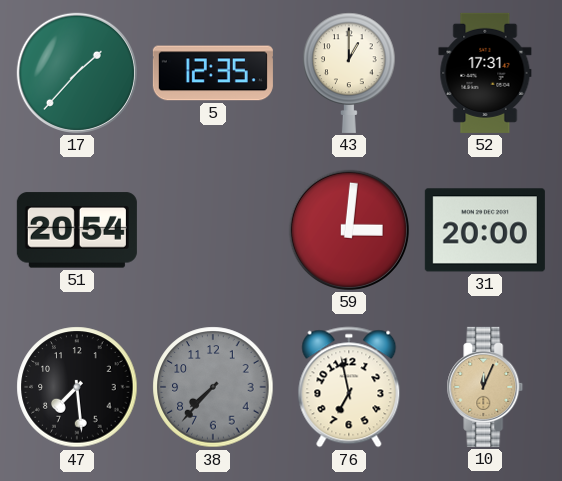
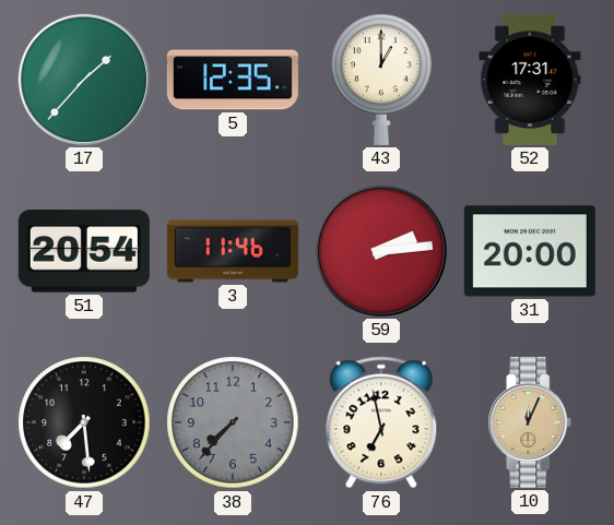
3: none -> 11:46 (233, 251)
59: 3:01 -> 2:14 (381, 251)
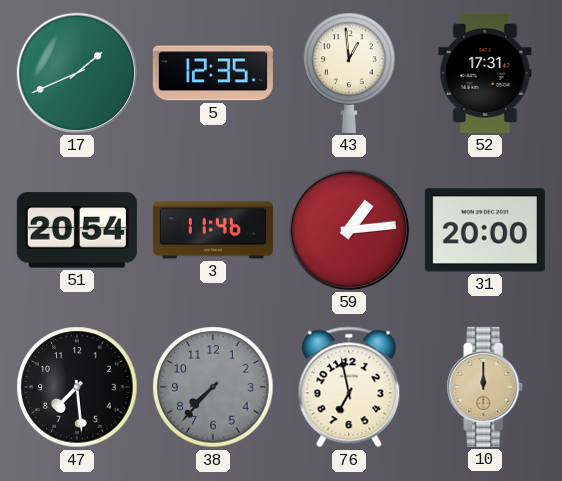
17: 1:37 -> 1:41 (77, 73)
43: 1:00 -> 12:59 (349, 73)
59: 2:14 -> 1:14 (349, 230)
10: 12:04 -> 12:00 (485, 387)
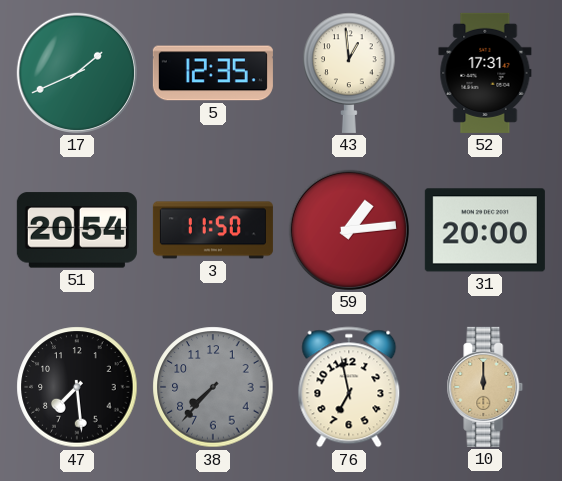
3: 11:46 -> 11:50 (213, 230)
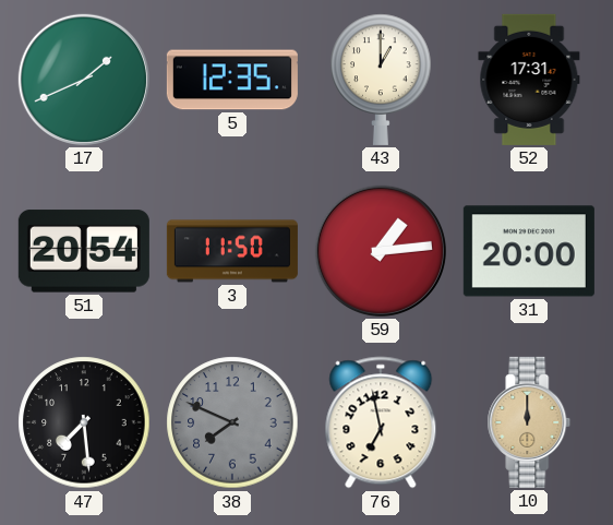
43: 12:59 -> 1:00 (381, 80)
38: 7:37 -> 7:49 (232, 422)
